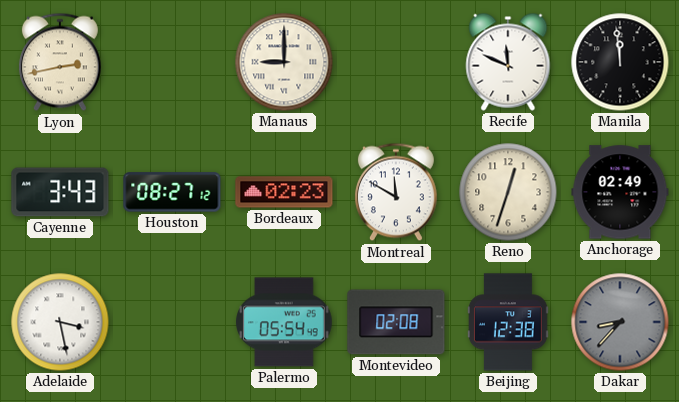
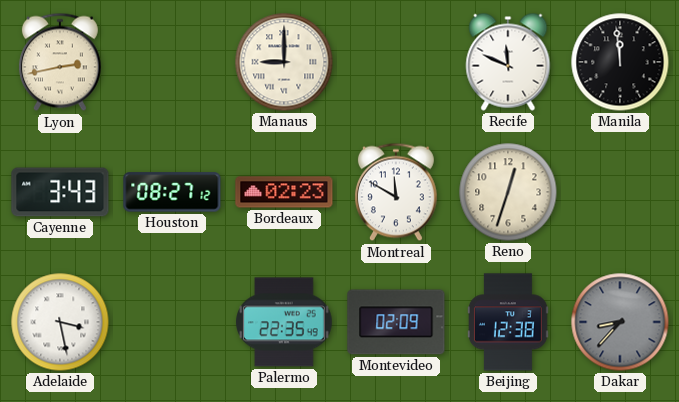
Anchorage: 02:49 -> none (620, 192)
Palermo: 05:54 -> 22:35 (284, 322)
Montevideo: 02:08 -> 02:09 (396, 322)
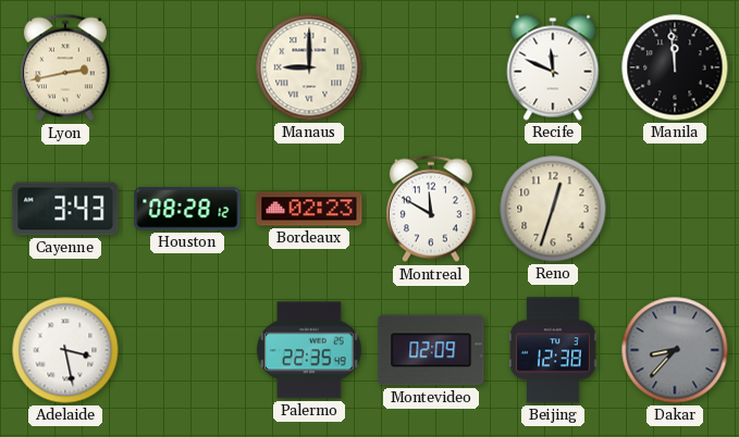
Houston: 08:27 -> 08:28 (187, 209)
